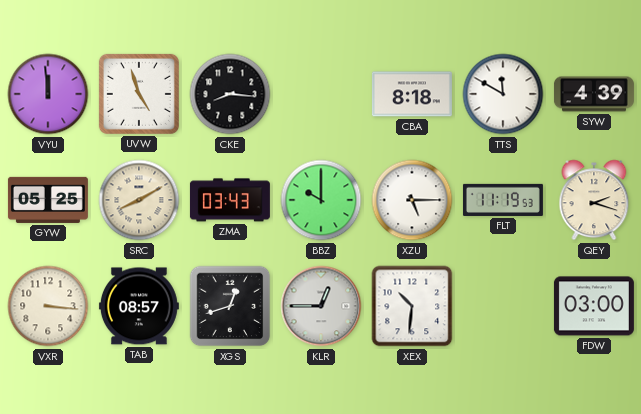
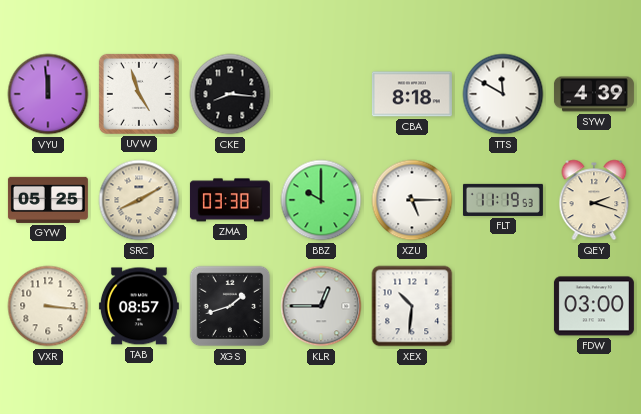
ZMA: 03:43 -> 03:38 (230, 200)
XGS: 12:42 -> 1:42 (230, 306)
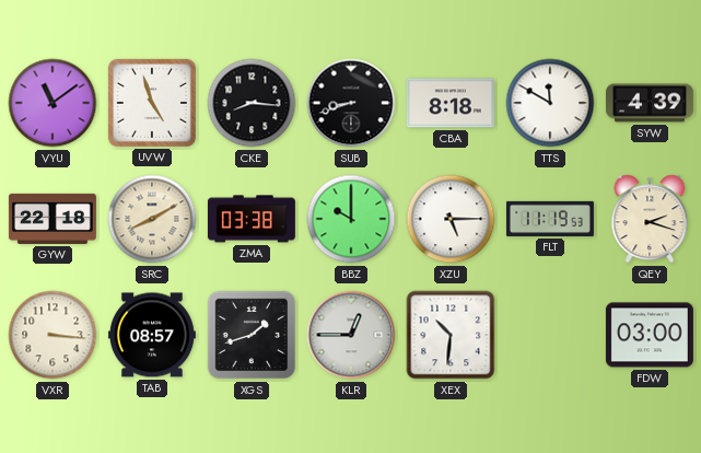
VYU: 11:59 -> 11:09 (52, 103)
SUB: none -> 8:42 (351, 103)
GYW: 05:25 -> 22:18 (52, 219)
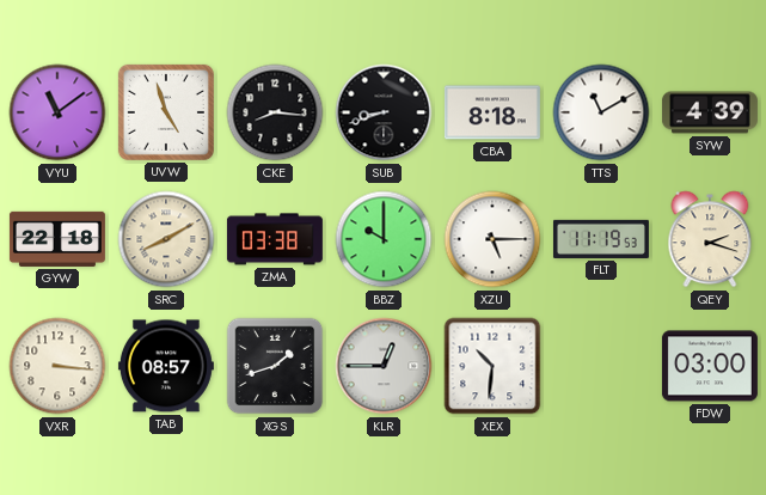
TTS: 11:50 -> 11:10 (601, 112)
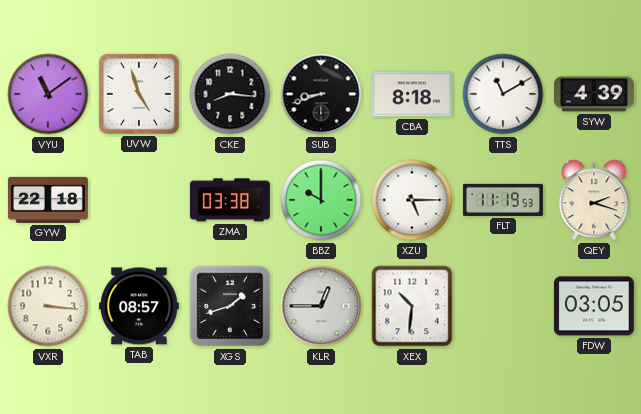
SRC: 8:10 -> none (166, 239)
FDW: 03:00 -> 03:05 (594, 306)
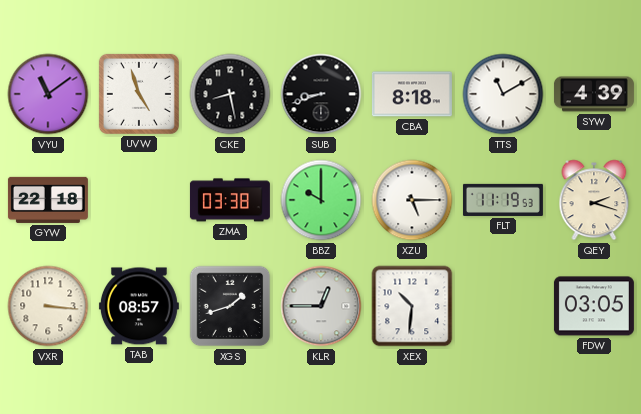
CKE: 8:16 -> 8:28 (230, 94)
